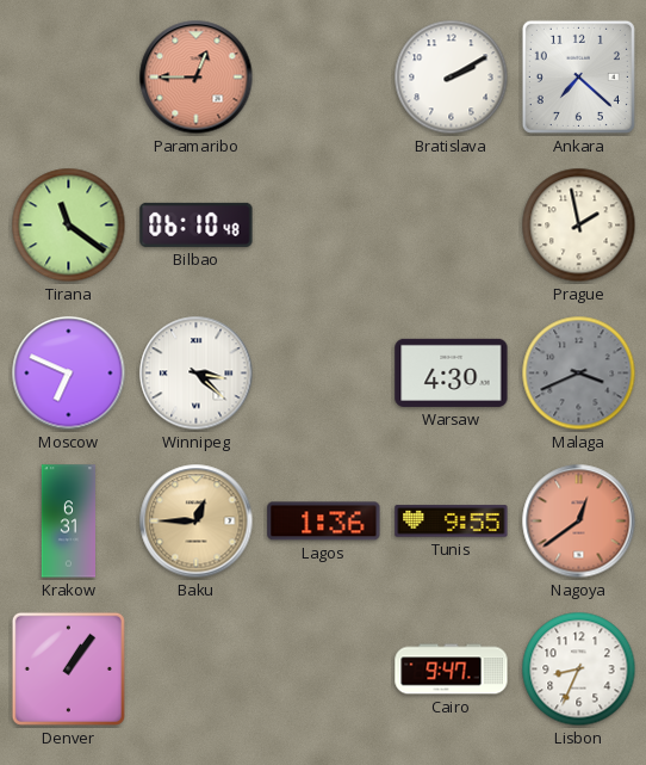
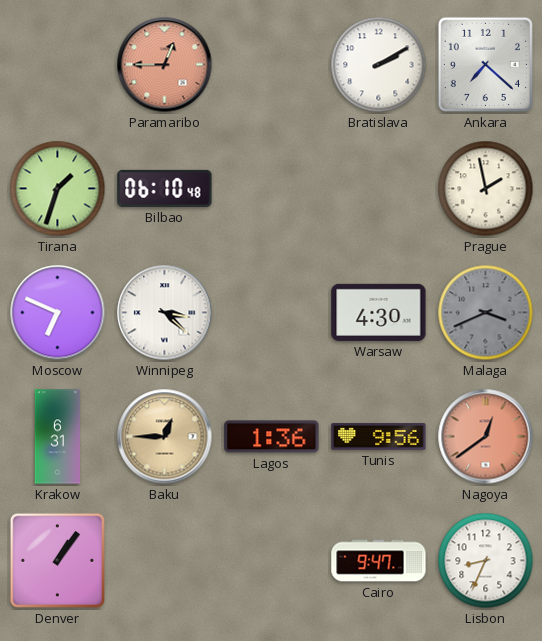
Tirana: 11:21 -> 1:33 (58, 189)
Tunis: 9:55 -> 9:56 (379, 437)
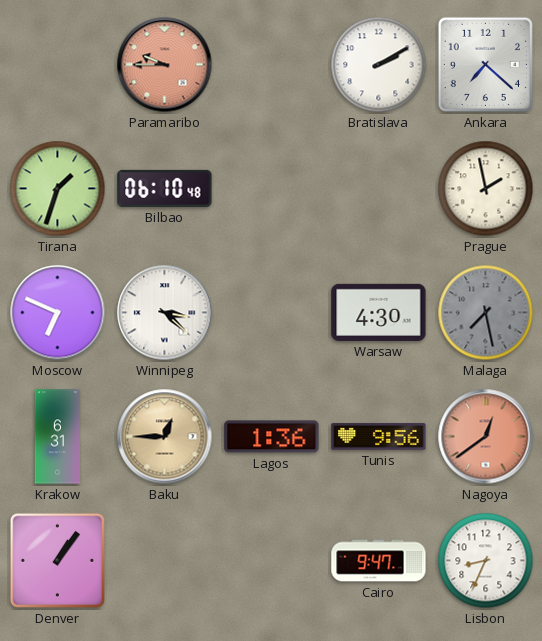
Paramaribo: 12:45 -> 9:45 (165, 65)
Malaga: 3:41 -> 7:28 (486, 313)
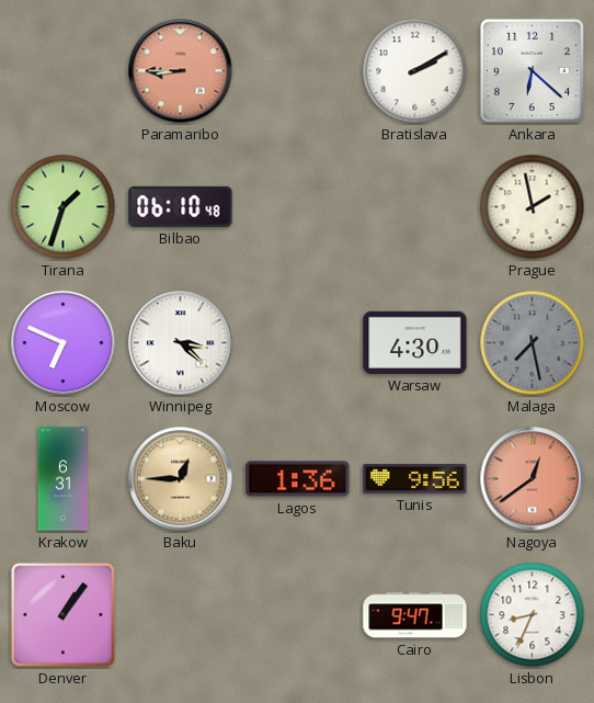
Paramaribo: 9:45 -> 8:45 (181, 71)
Ankara: 7:22 -> 6:22 (532, 70)
